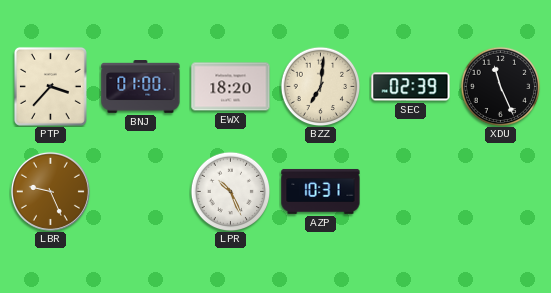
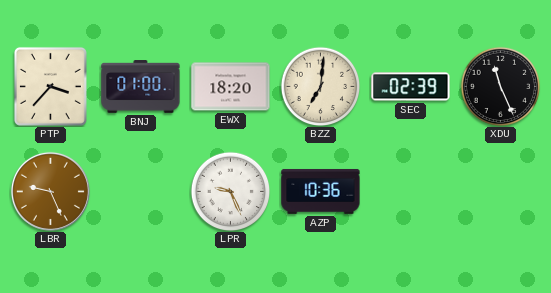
LPR: 10:26 -> 9:26 (230, 191)
AZP: 10:31 -> 10:36 (321, 192)
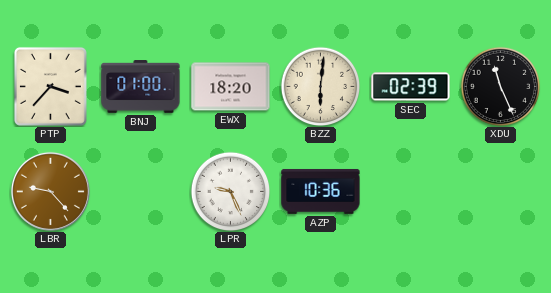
BZZ: 7:01 -> 6:01 (320, 86)
LBR: 9:26 -> 9:23 (50, 191)
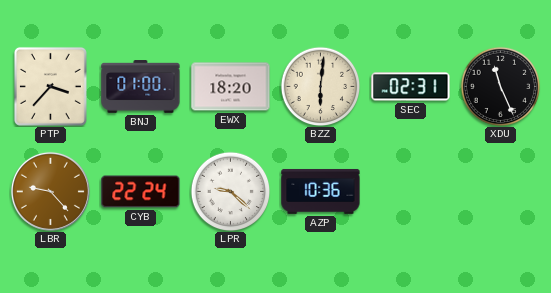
SEC: 02:39 -> 02:31 (411, 87)
CYB: none -> 22:24 (141, 192)
LPR: 9:26 -> 9:22 (230, 191)
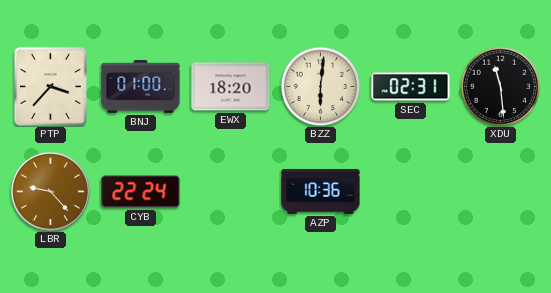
XDU: 11:26 -> 11:29 (500, 86)
LPR: 9:22 -> none (230, 191)
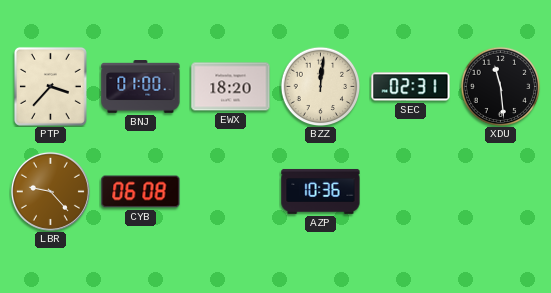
BZZ: 6:01 -> 12:01 (320, 86)
CYB: 22:24 -> 06:08 (141, 192)
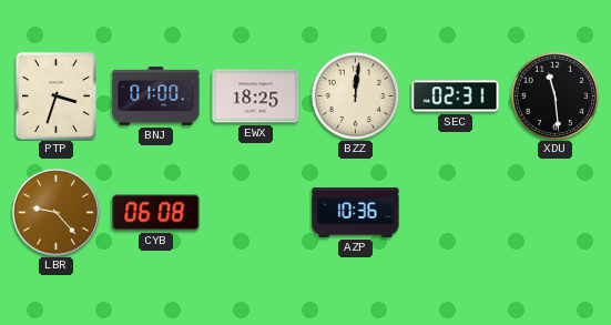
PTP: 3:37 -> 3:33 (55, 95)
EWX: 18:20 -> 18:25 (256, 97)
